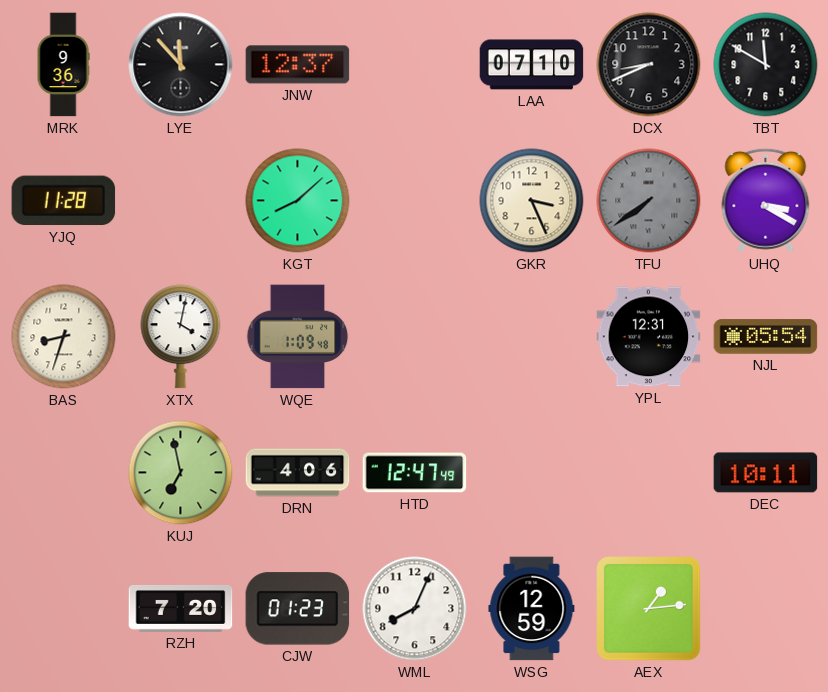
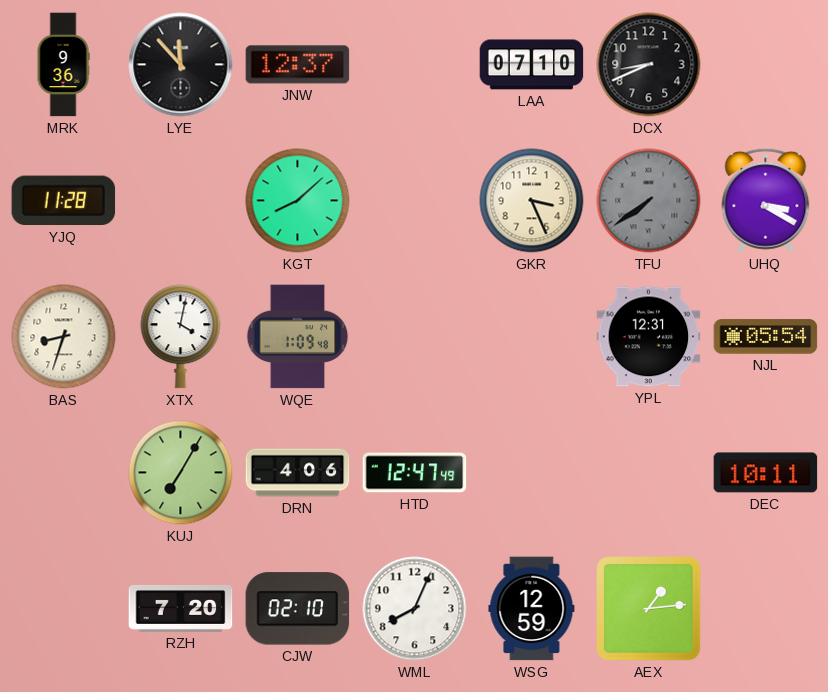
TBT: 11:50 -> none (766, 65)
KUJ: 6:58 -> 7:05 (181, 473)
CJW: 01:23 -> 02:10 (298, 609)
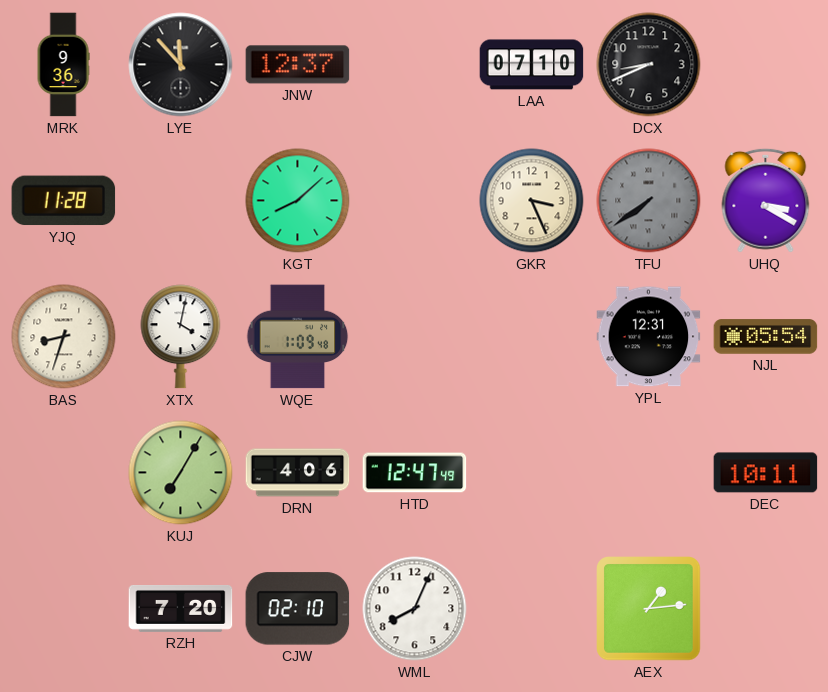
WSG: 12:59 -> none (532, 609)
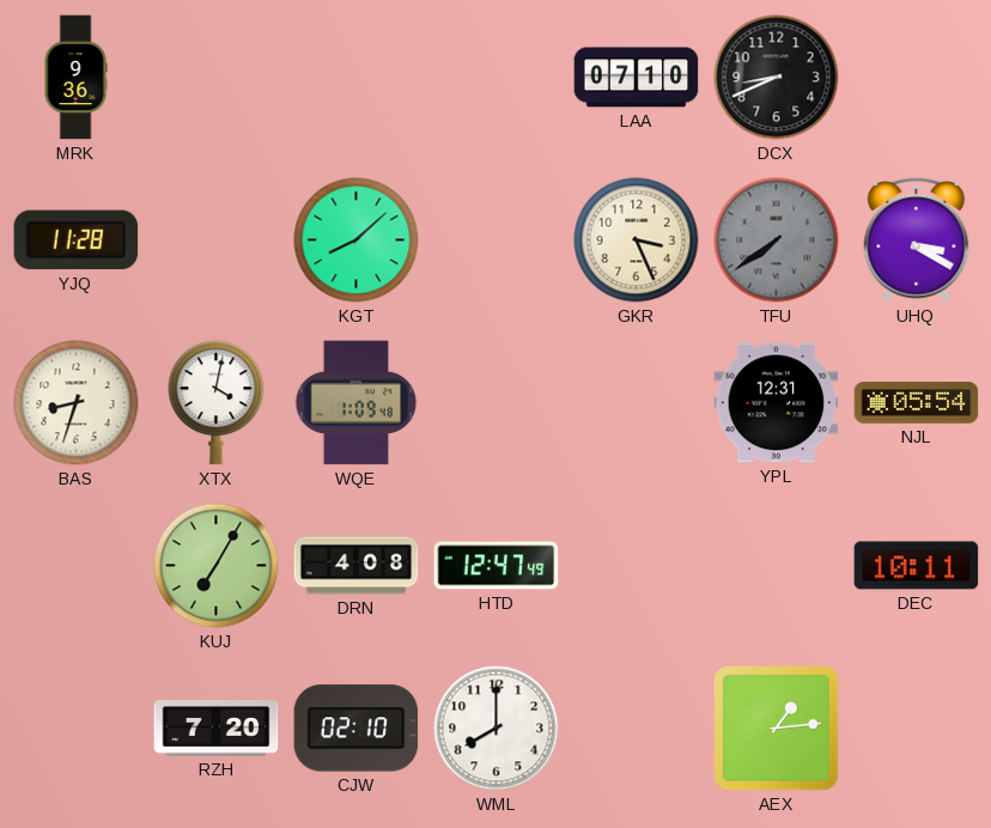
LYE: 11:53 -> none (181, 65)
JNW: 12:37 -> none (298, 65)
DRN: 4:06 -> 4:08 (357, 566)
WML: 8:04 -> 8:00 (497, 729)
